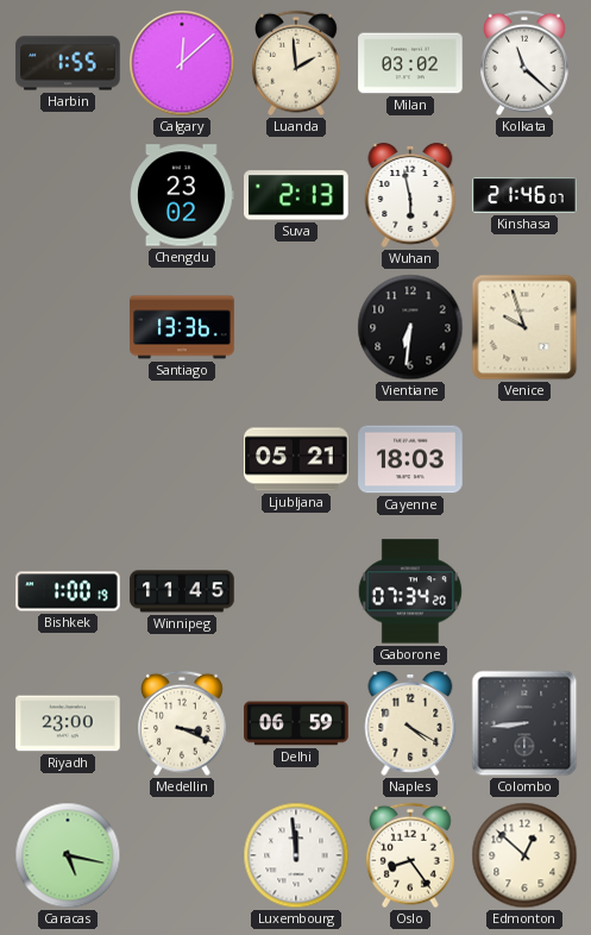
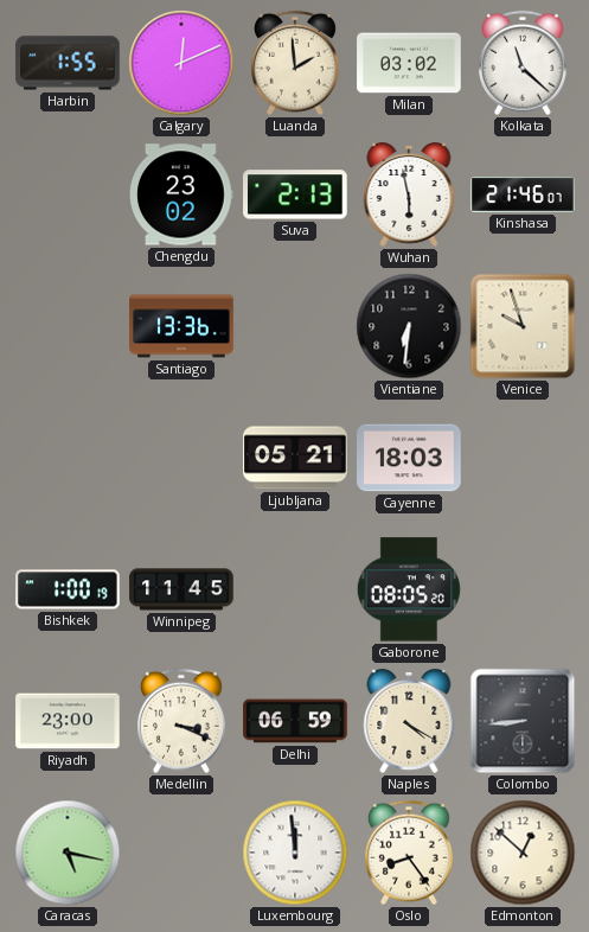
Calgary: 12:08 -> 12:11 (181, 63)
Gaborone: 07:34 -> 08:05 (409, 589)
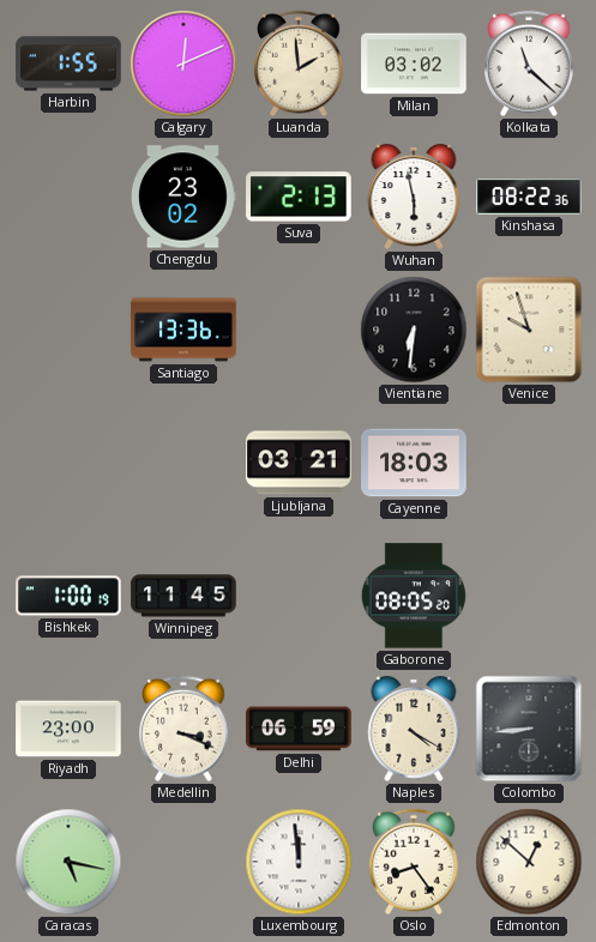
Kinshasa: 21:46 -> 08:22 (529, 197)
Ljubljana: 05:21 -> 03:21 (299, 463)
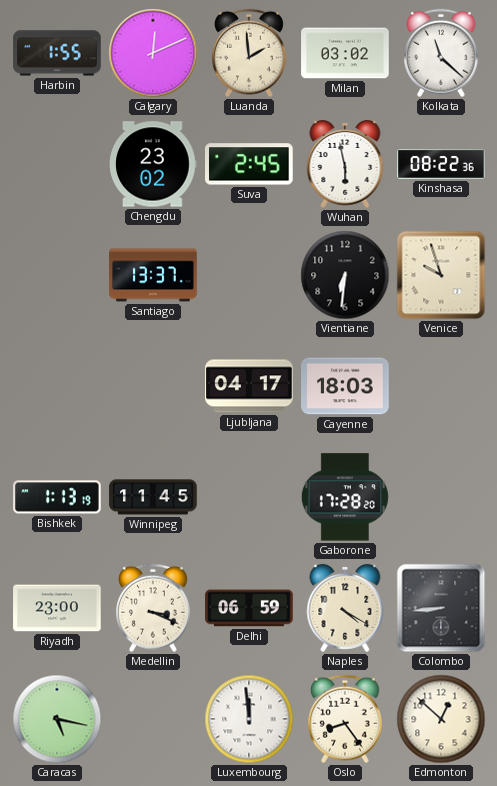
Suva: 2:13 -> 2:45 (250, 164)
Santiago: 13:36 -> 13:37 (153, 275)
Ljubljana: 03:21 -> 04:17 (249, 386)
Bishkek: 1:00 -> 1:13 (57, 497)
Gaborone: 08:05 -> 17:28 (345, 497)
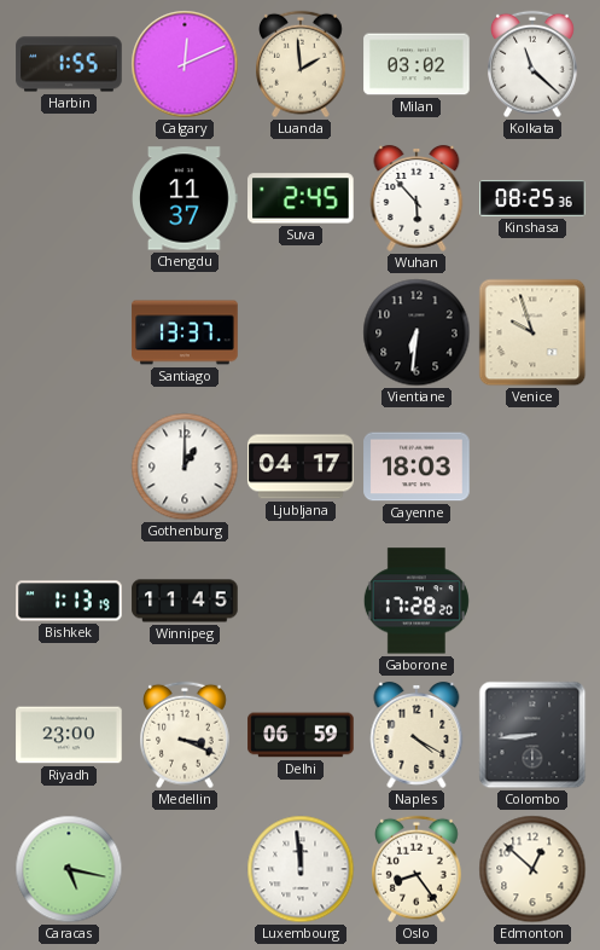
Chengdu: 23:02 -> 11:37 (186, 198)
Wuhan: 5:58 -> 5:53 (416, 198)
Kinshasa: 08:22 -> 08:25 (532, 198)
Gothenburg: none -> 1:00 (185, 467)
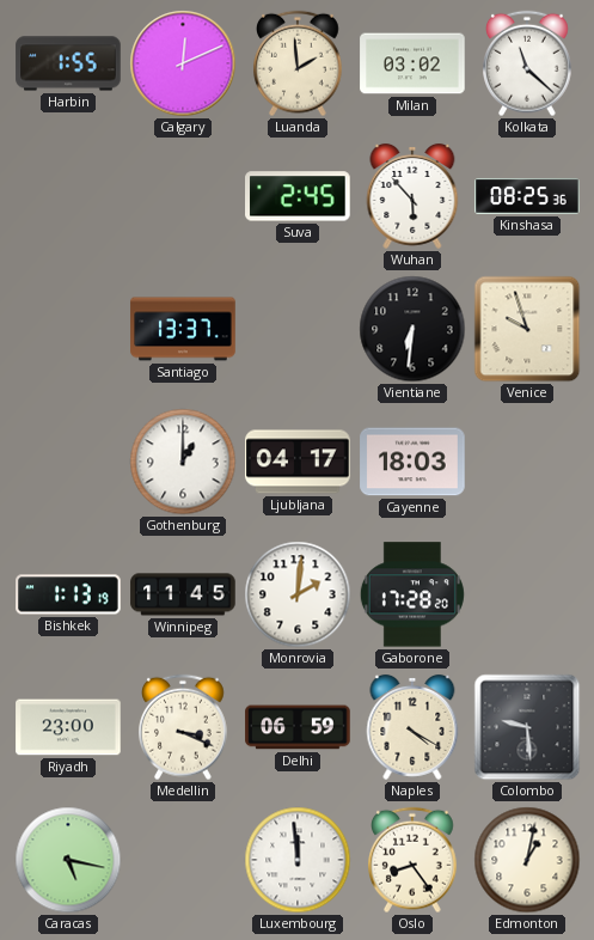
Chengdu: 11:37 -> none (186, 198)
Monrovia: none -> 2:01 (298, 594)
Colombo: 8:44 -> 9:29 (527, 727)
Edmonton: 12:52 -> 1:02 (527, 860)
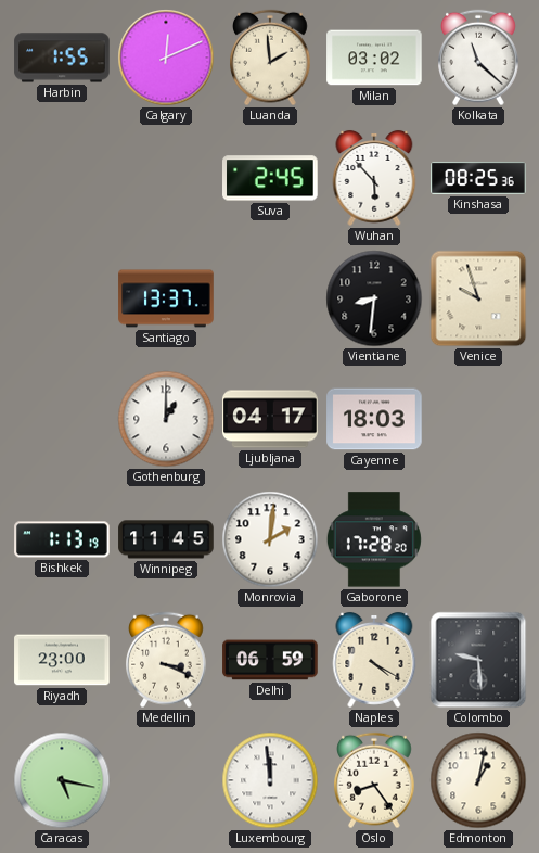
Vientiane: 6:31 -> 8:31 (374, 298)
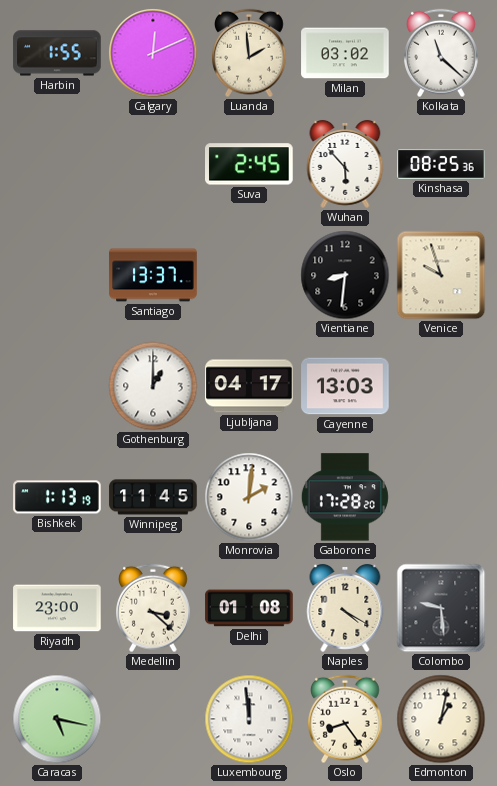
Cayenne: 18:03 -> 13:03 (345, 386)
Medellin: 3:19 -> 3:22 (154, 608)
Delhi: 06:59 -> 01:08 (249, 608)
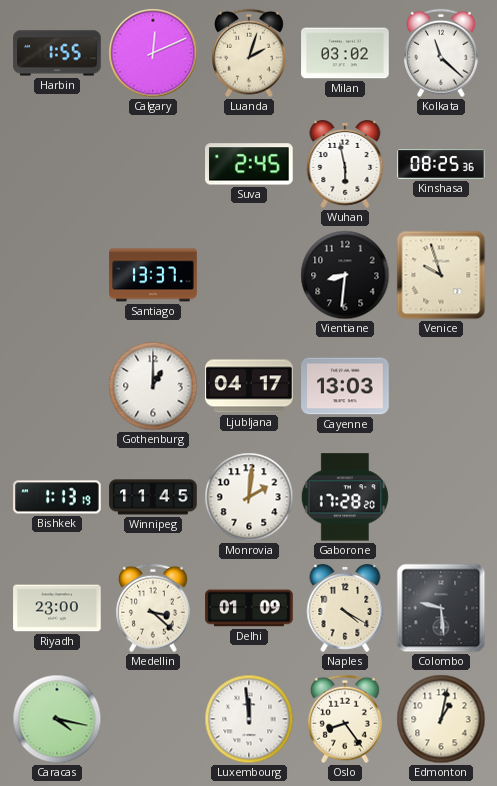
Luanda: 1:59 -> 2:03 (250, 53)
Wuhan: 5:53 -> 5:58 (345, 164)
Delhi: 01:08 -> 01:09 (249, 608)
Caracas: 5:17 -> 4:17 (57, 719)
